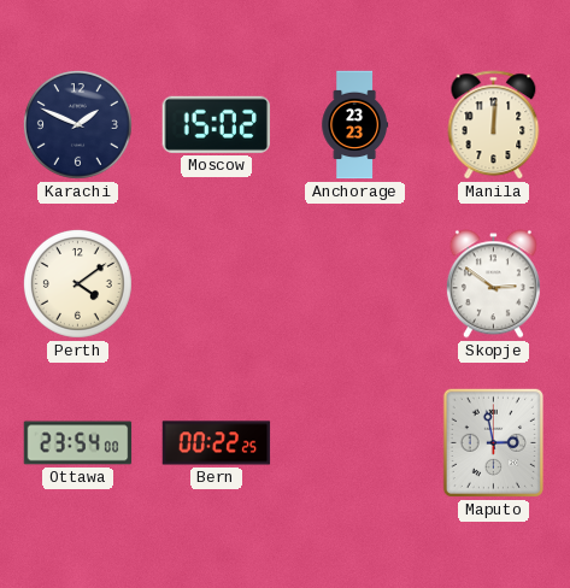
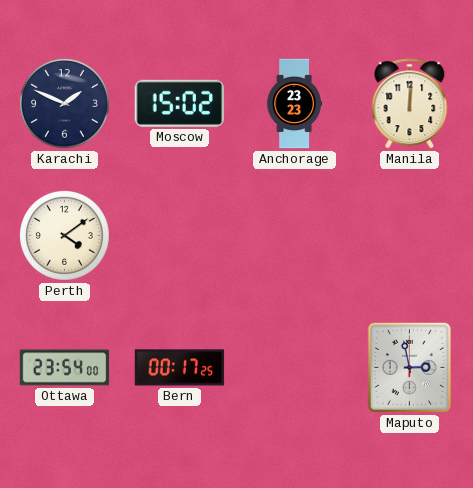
Skopje: 2:51 -> none (493, 284)
Bern: 00:22 -> 00:17 (180, 368)
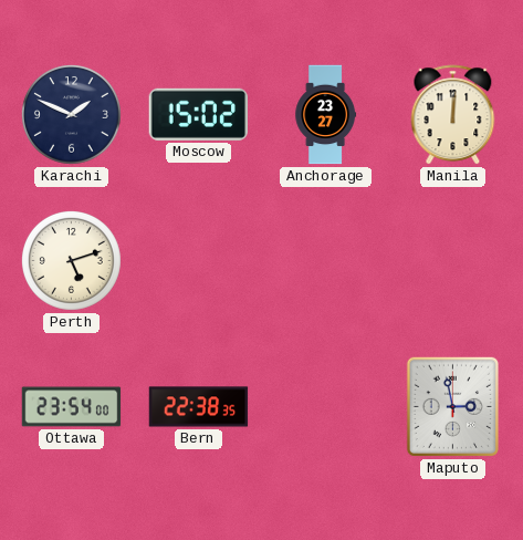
Anchorage: 23:23 -> 23:27 (326, 115)
Perth: 4:09 -> 5:12 (71, 260)
Bern: 00:17 -> 22:38 (199, 407)
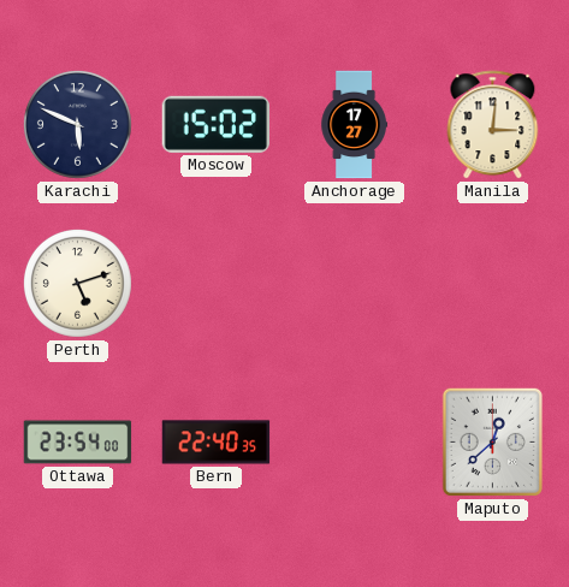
Karachi: 1:49 -> 5:49 (77, 124)
Anchorage: 23:27 -> 17:27 (355, 125)
Manila: 12:01 -> 3:01 (493, 125)
Bern: 22:38 -> 22:40 (217, 443)
Maputo: 2:58 -> 12:38 (492, 441)
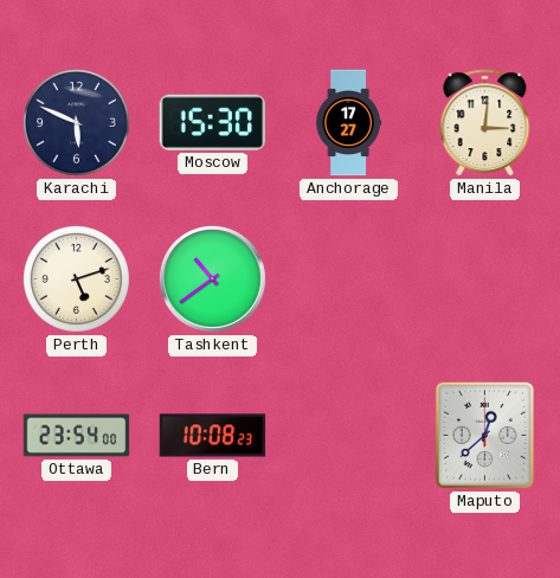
Moscow: 15:02 -> 15:30 (212, 122)
Tashkent: none -> 10:39 (212, 278)
Bern: 22:40 -> 10:08 (213, 436)
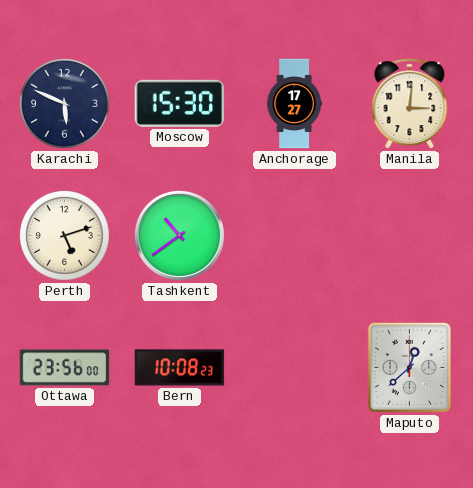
Ottawa: 23:54 -> 23:56 (65, 368)
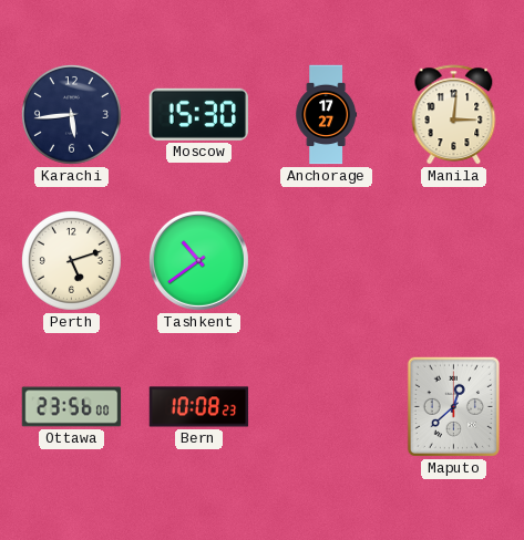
Karachi: 5:49 -> 5:44 (71, 114)
